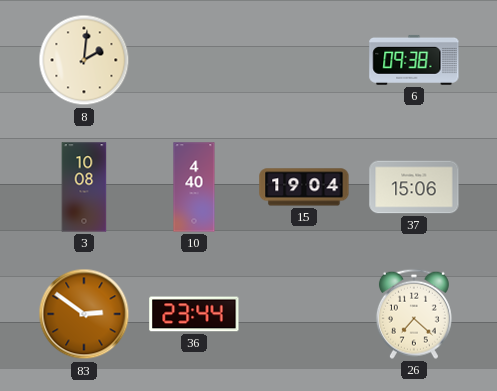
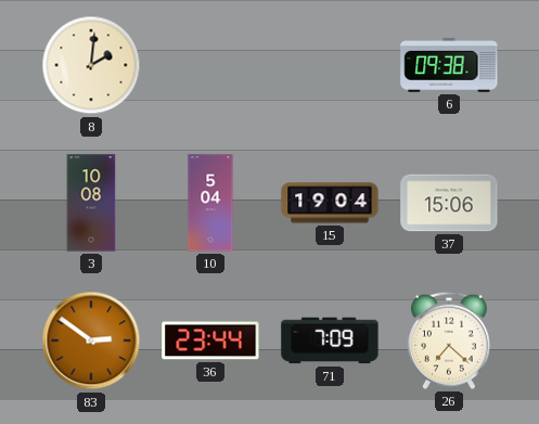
10: 4:40 -> 5:04 (210, 203)
71: none -> 7:09 (330, 341)
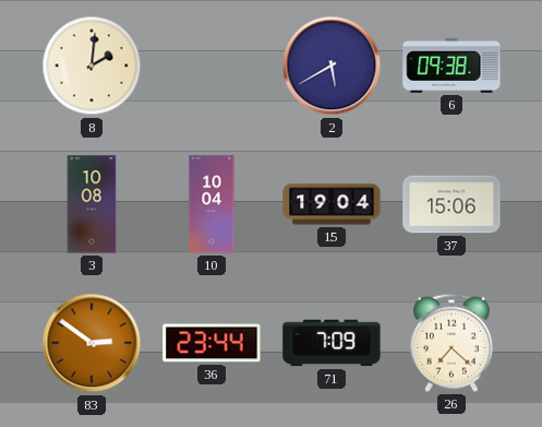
2: none -> 5:40 (332, 66)
10: 5:04 -> 10:04 (212, 204)
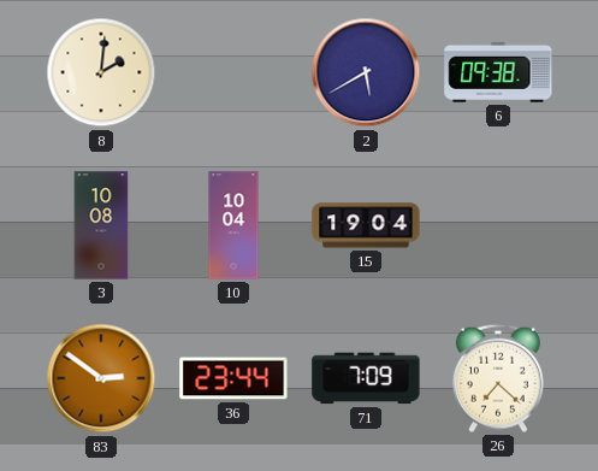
37: 15:06 -> none (451, 204)
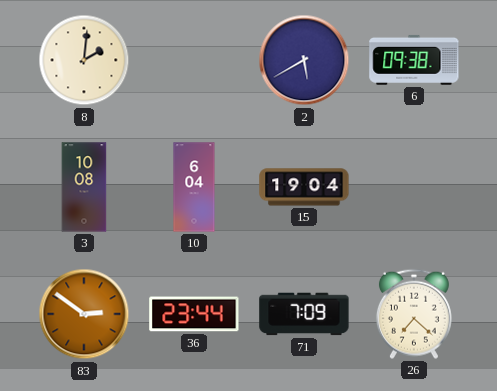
10: 10:04 -> 6:04 (194, 187)
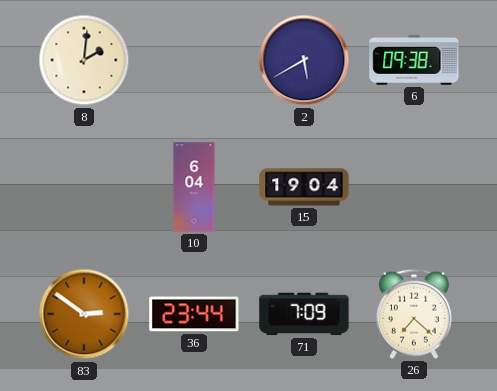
3: 10:08 -> none (84, 187)
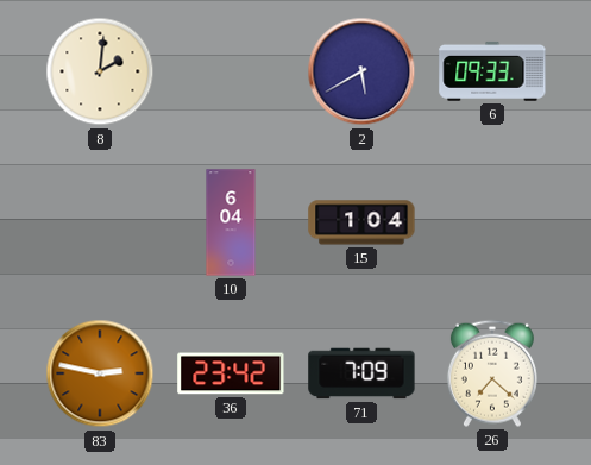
6: 09:38 -> 09:33 (492, 71)
15: 19:04 -> 1:04 (361, 222)
83: 2:51 -> 2:47 (100, 373)
36: 23:44 -> 23:42 (231, 373)
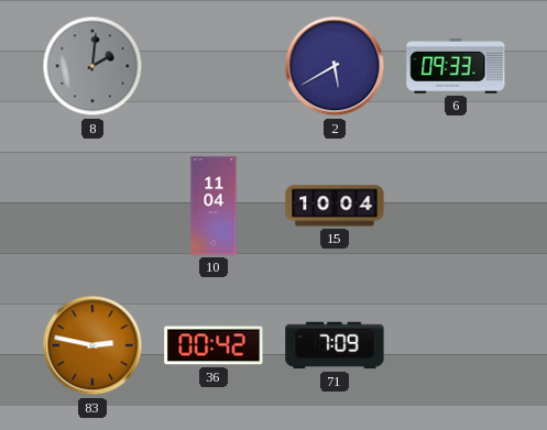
8 dial: cream -> grey (92, 66)
10: 6:04 -> 11:04 (214, 206)
15: 1:04 -> 10:04 (335, 206)
36: 23:42 -> 00:42 (214, 345)
26: 7:22 -> none (492, 373)
